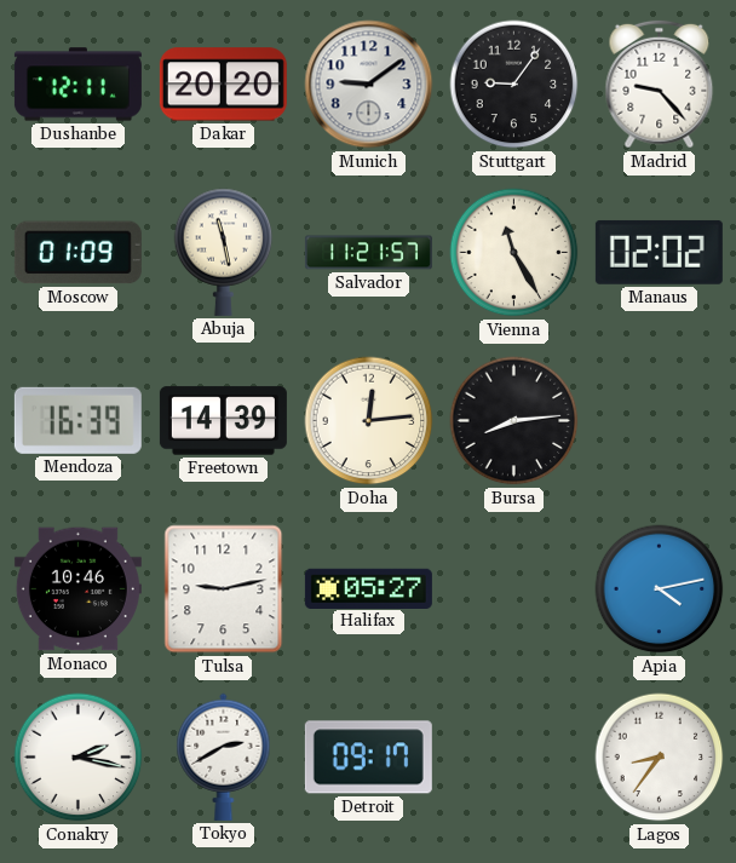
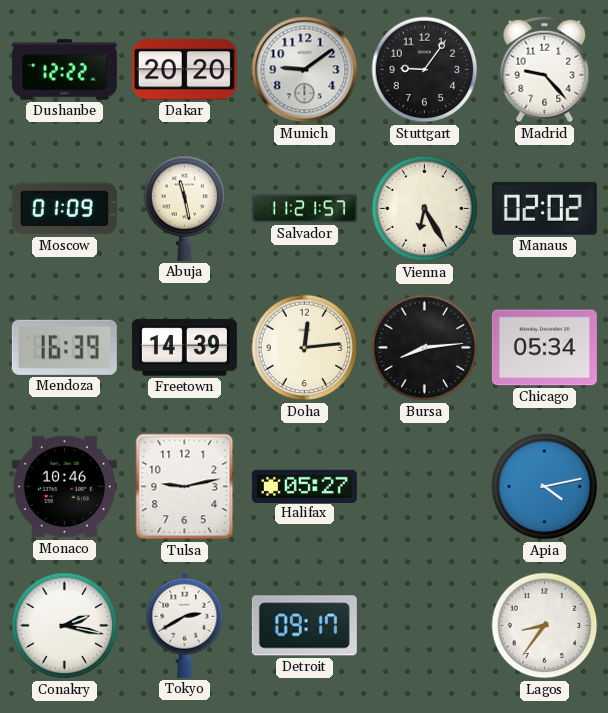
Dushanbe: 12:11 -> 12:22 (64, 70)
Vienna: 11:25 -> 6:25 (425, 209)
Chicago: none -> 05:34 (544, 348)
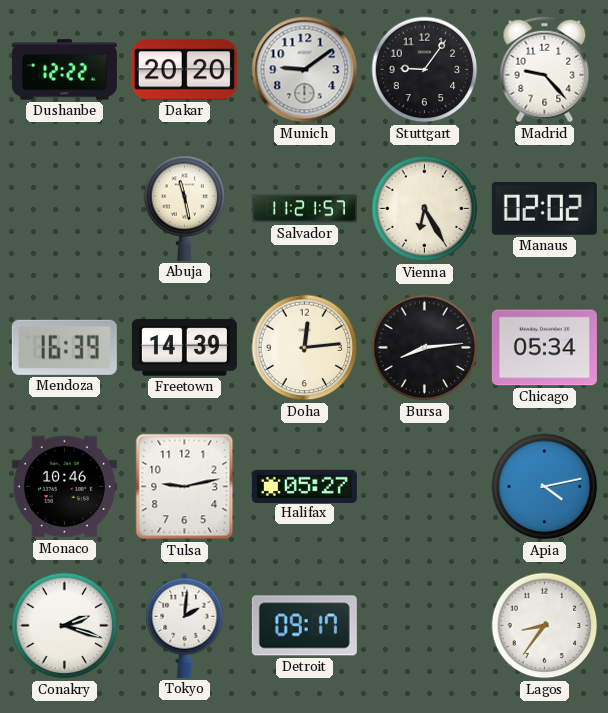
Moscow: 01:09 -> none (64, 209)
Conakry: 2:17 -> 2:18 (65, 626)
Tokyo: 2:40 -> 2:01 (185, 625)
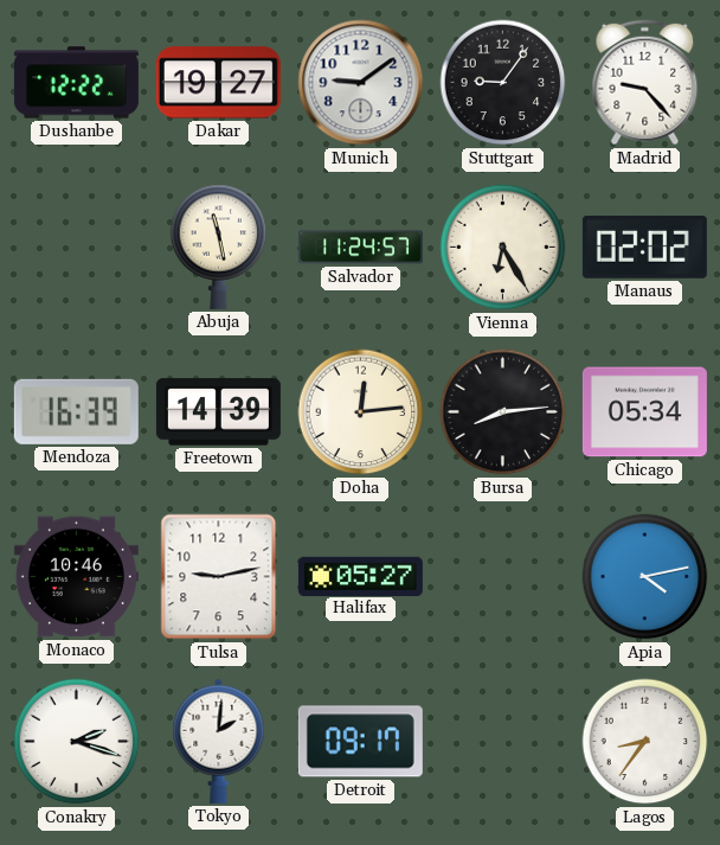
Dakar: 20:20 -> 19:27 (218, 83)
Salvador: 11:21 -> 11:24 (360, 248)
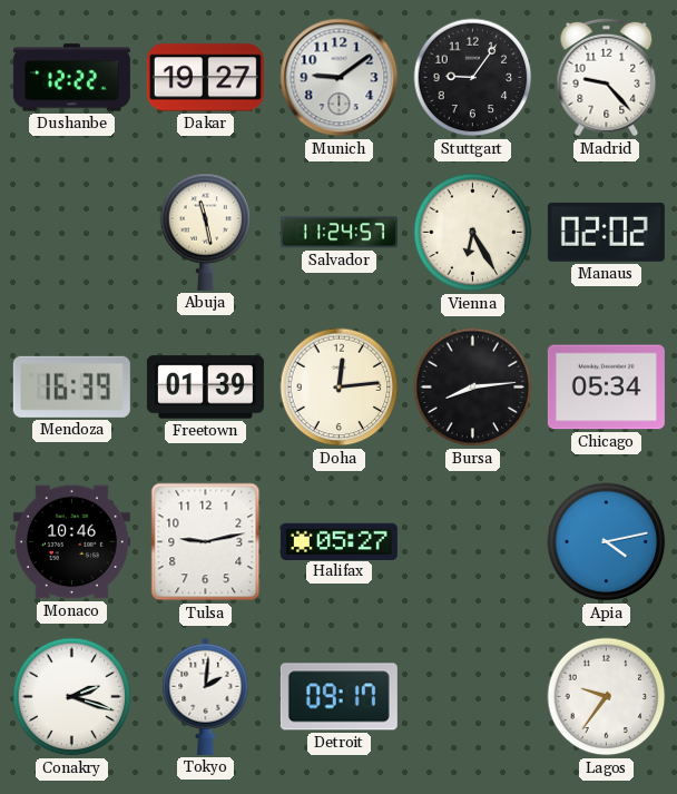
Freetown: 14:39 -> 01:39 (205, 388)
Lagos: 8:36 -> 9:36 (607, 697)
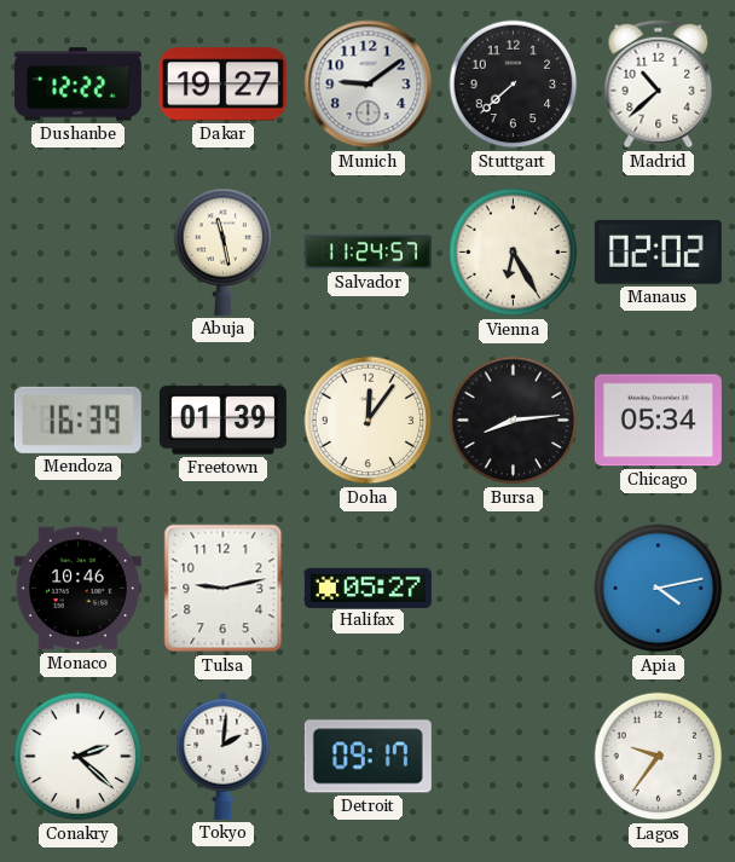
Stuttgart: 9:06 -> 7:38 (514, 85)
Madrid: 9:23 -> 10:38 (659, 85)
Doha: 12:14 -> 12:06 (369, 421)
Conakry: 2:18 -> 2:22 (79, 757)
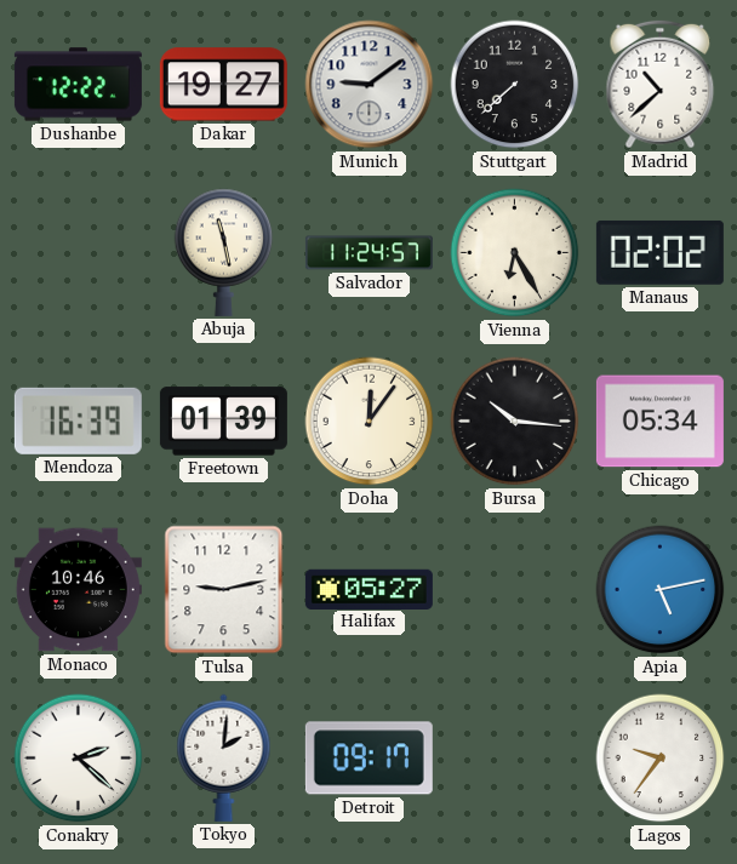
Bursa: 8:14 -> 10:16 (515, 422)
Apia: 4:13 -> 5:13 (661, 590)
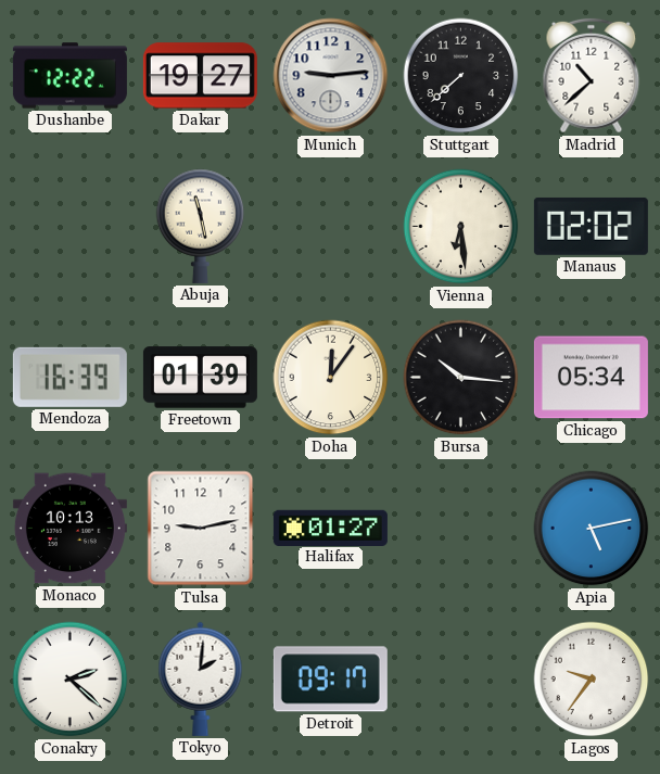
Munich: 9:09 -> 9:14 (331, 76)
Salvador: 11:24 -> none (368, 253)
Vienna: 6:25 -> 6:29 (461, 227)
Monaco: 10:46 -> 10:13 (69, 529)
Halifax: 05:27 -> 01:27 (330, 528)
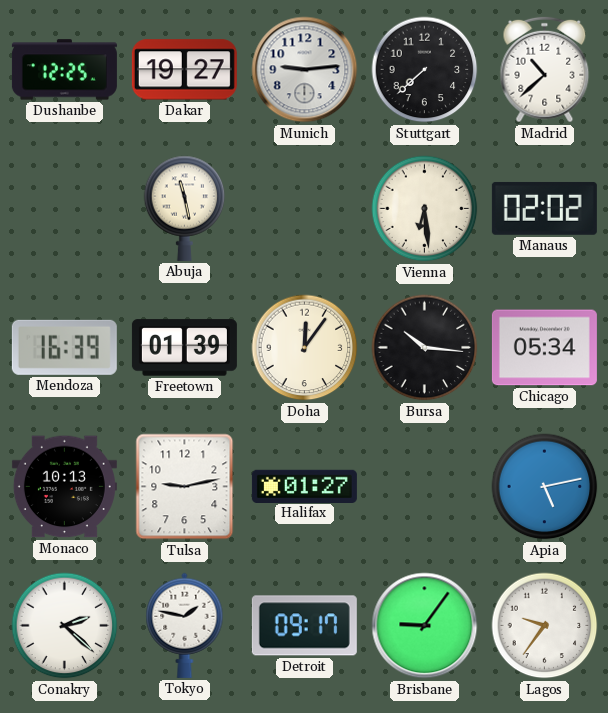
Dushanbe: 12:22 -> 12:25 (64, 70)
Tokyo: 2:01 -> 1:47 (185, 625)
Brisbane: none -> 9:06 (425, 626)
